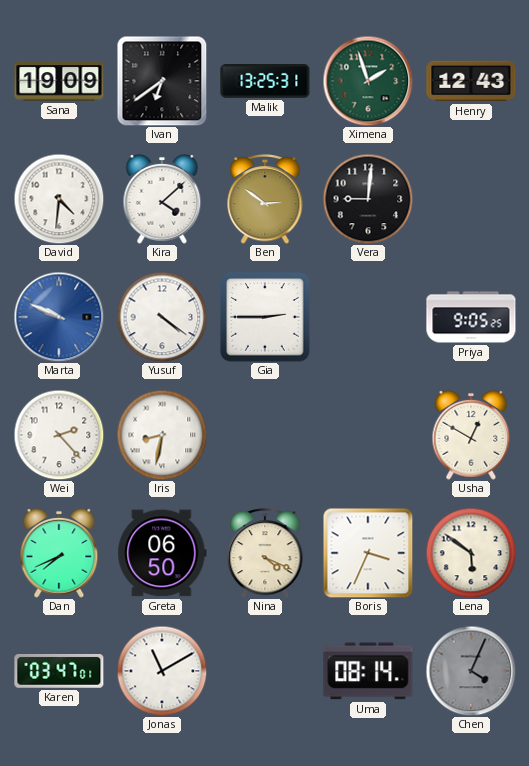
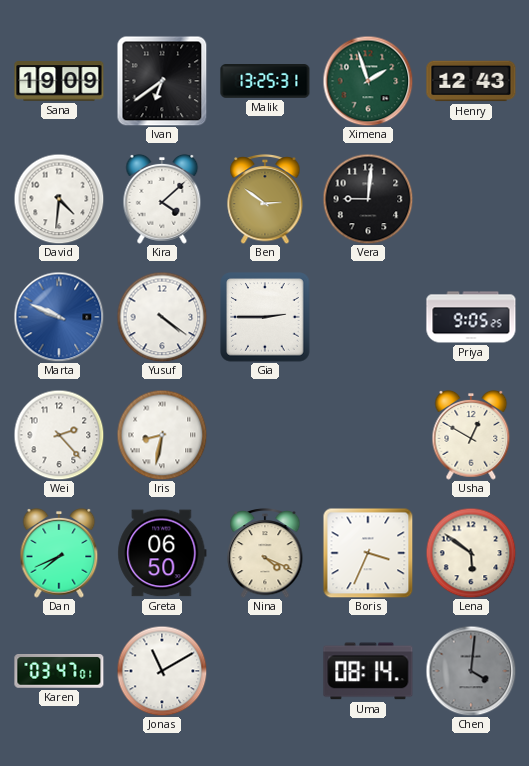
Chen: 4:04 -> 4:01 (471, 671)
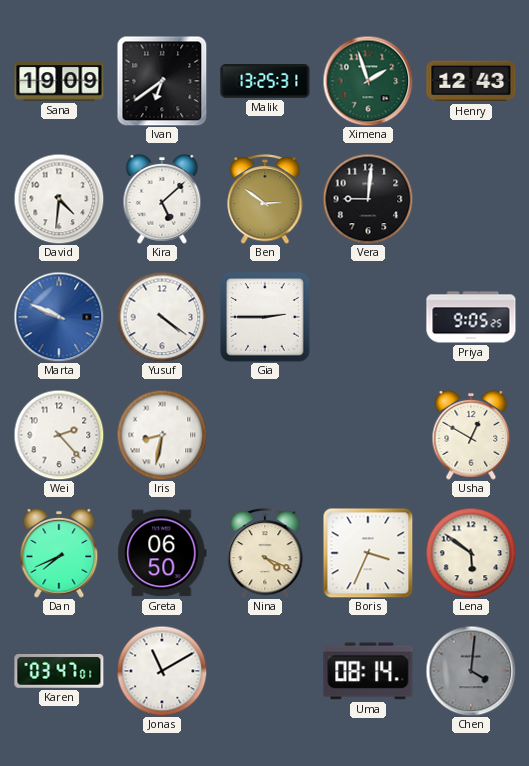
Kira: 4:08 -> 5:08 (162, 199)
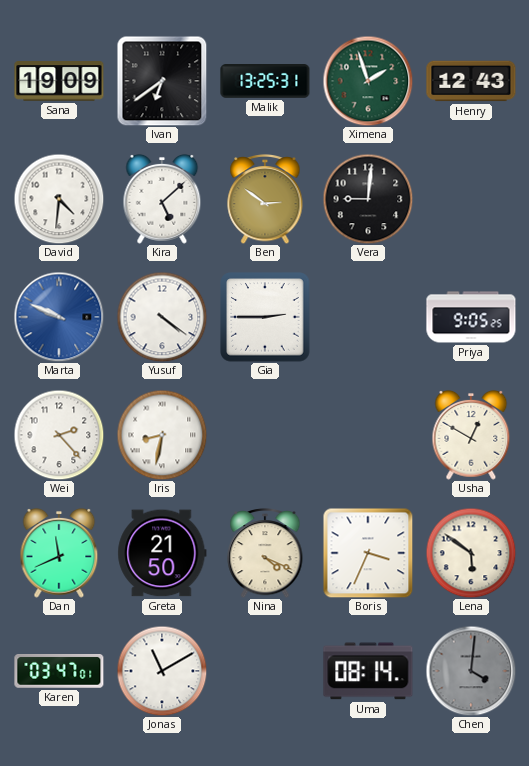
Dan: 7:41 -> 11:41 (59, 553)
Greta: 06:50 -> 21:50 (162, 553)
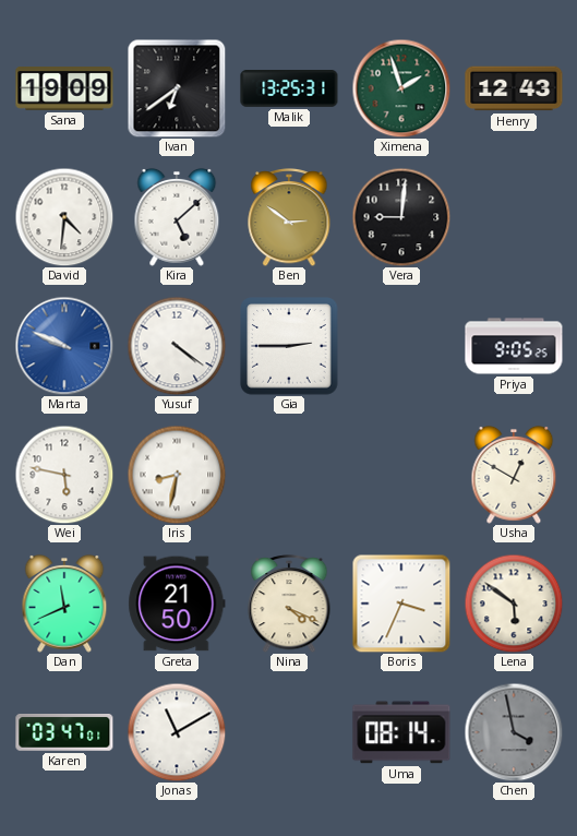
Wei: 2:23 -> 5:47 (64, 475)
Chen: 4:01 -> 3:58 (514, 732)
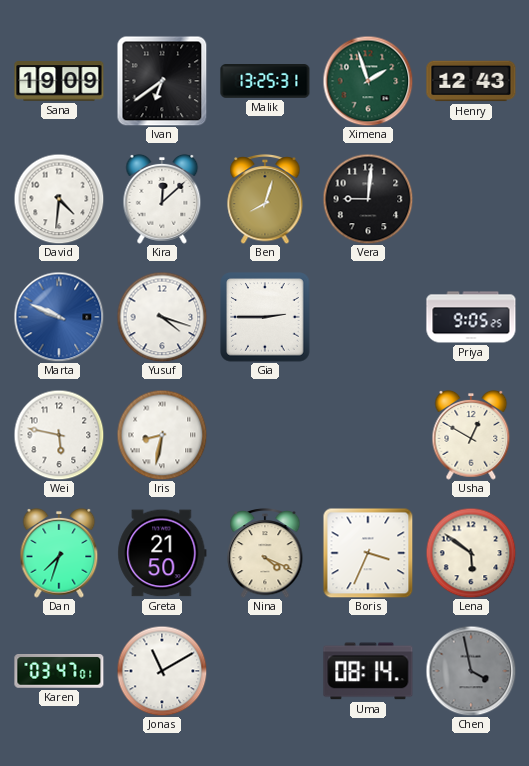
Kira: 5:08 -> 12:08 (162, 199)
Ben: 2:51 -> 8:03 (265, 200)
Yusuf: 4:21 -> 4:18 (162, 317)
Dan: 11:41 -> 7:33 (59, 553)
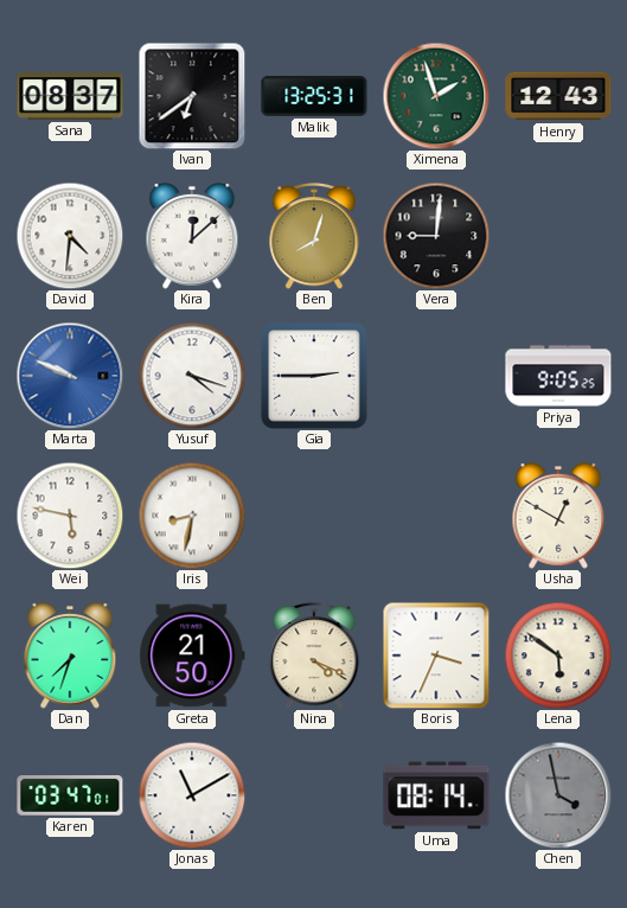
Sana: 19:09 -> 08:37 (70, 97)
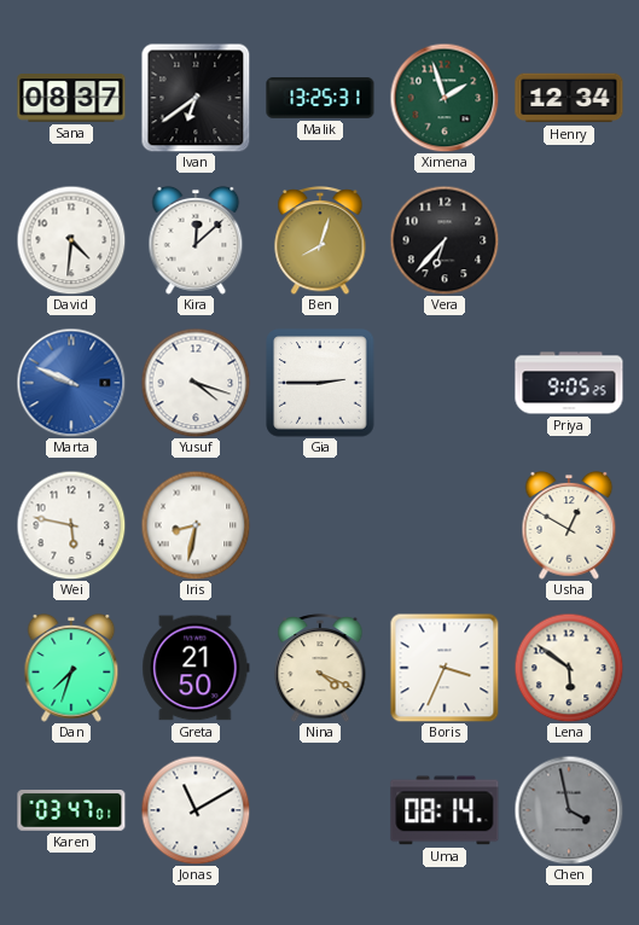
Henry: 12:43 -> 12:34 (569, 98)
Vera: 9:01 -> 6:37 (445, 240)
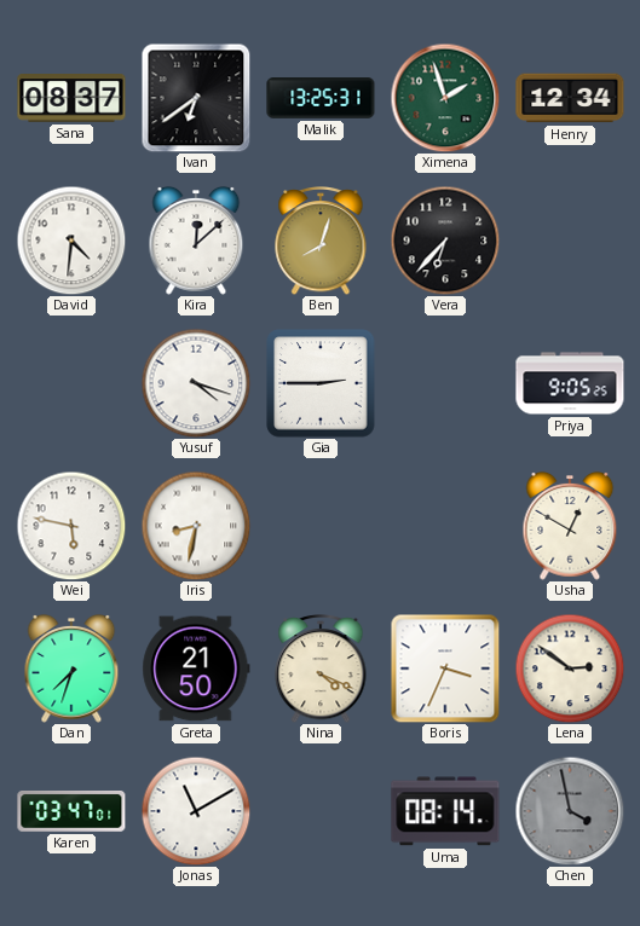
Marta: 9:49 -> none (71, 383)
Lena: 5:51 -> 2:51 (570, 669)
